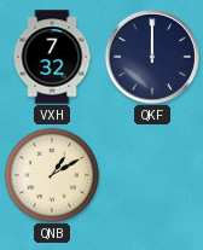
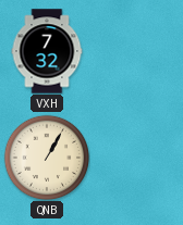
QKF: 12:00 -> none (152, 57)
QNB: 1:10 -> 1:05 (47, 158)
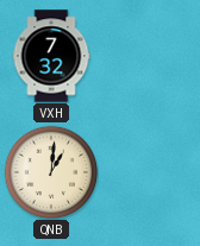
QNB: 1:05 -> 1:01 (51, 172)
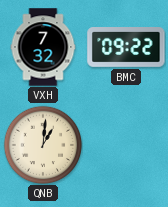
BMC: none -> 09:22 (126, 48)
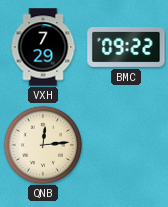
VXH: 7:32 -> 7:29 (43, 47)
QNB: 1:01 -> 12:14 (43, 145)
